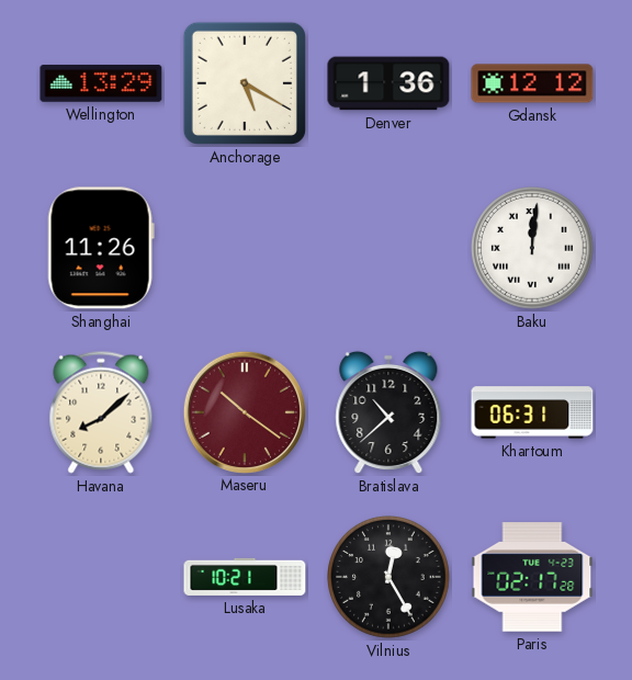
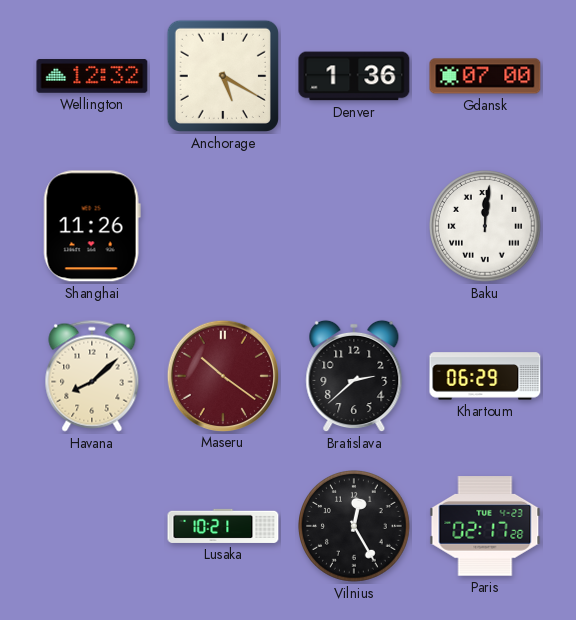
Wellington: 13:29 -> 12:32 (92, 76)
Gdansk: 12:12 -> 07:00 (485, 76)
Bratislava: 10:38 -> 2:38 (354, 376)
Khartoum: 06:31 -> 06:29 (485, 376)
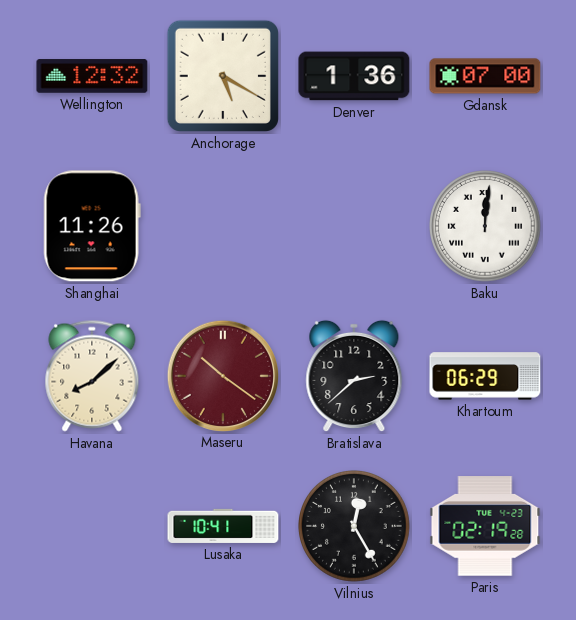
Lusaka: 10:21 -> 10:41 (223, 526)
Paris: 02:17 -> 02:19 (485, 526)
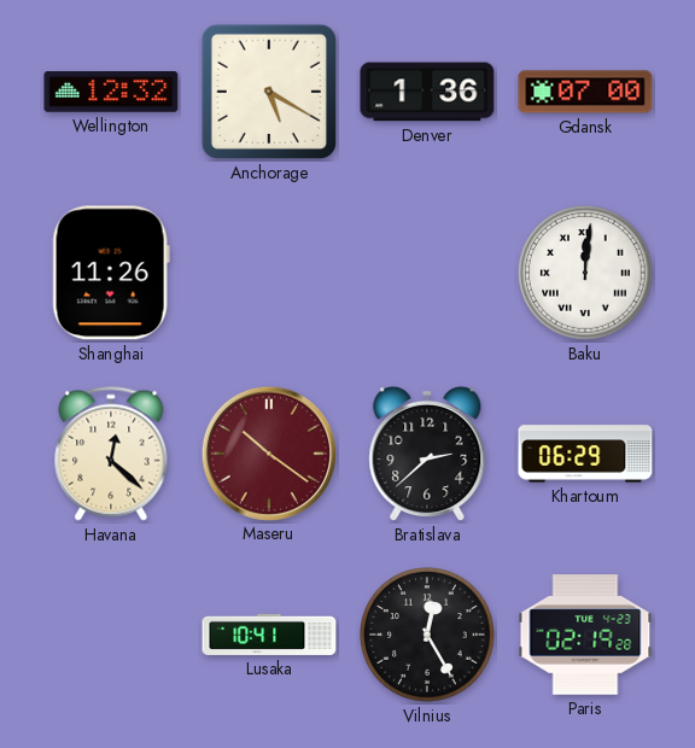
Havana: 8:08 -> 12:22 (111, 454)
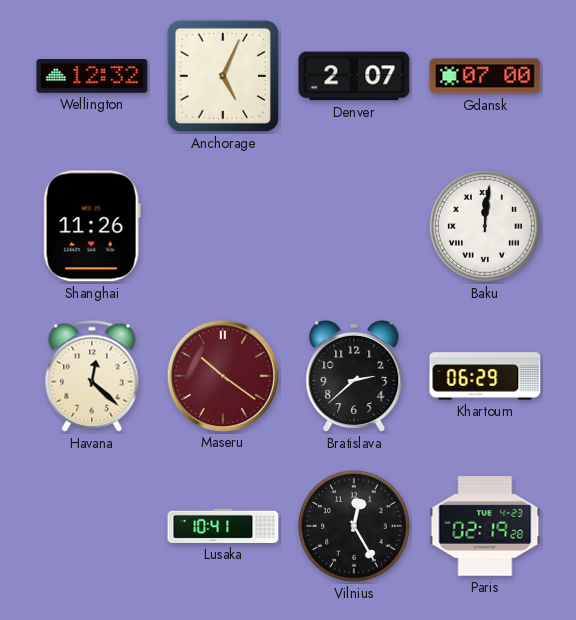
Anchorage: 5:20 -> 5:04 (223, 76)
Denver: 1:36 -> 2:07 (354, 76)
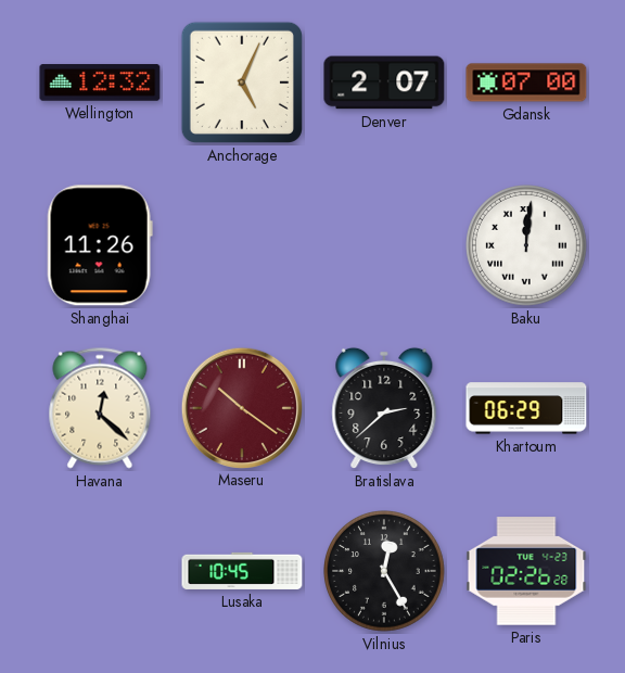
Lusaka: 10:41 -> 10:45 (242, 571)
Paris: 02:19 -> 02:26 (526, 571)
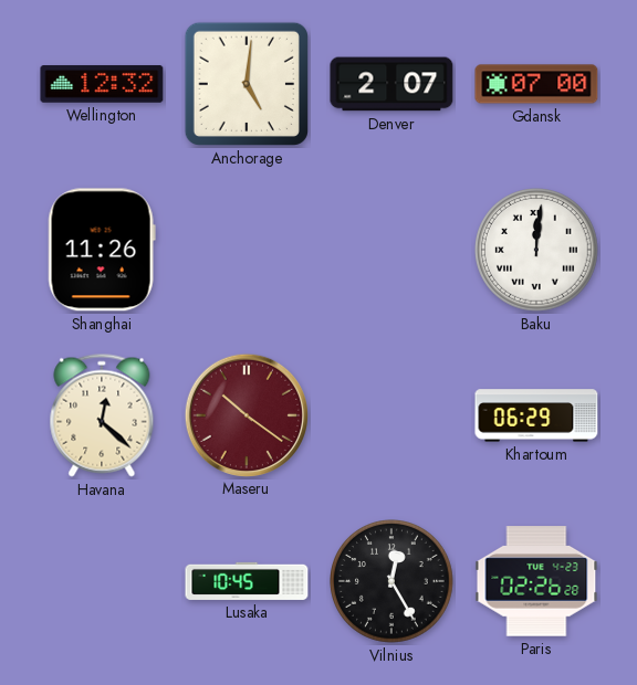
Anchorage: 5:04 -> 5:01 (247, 84)
Bratislava: 2:38 -> none (384, 408)
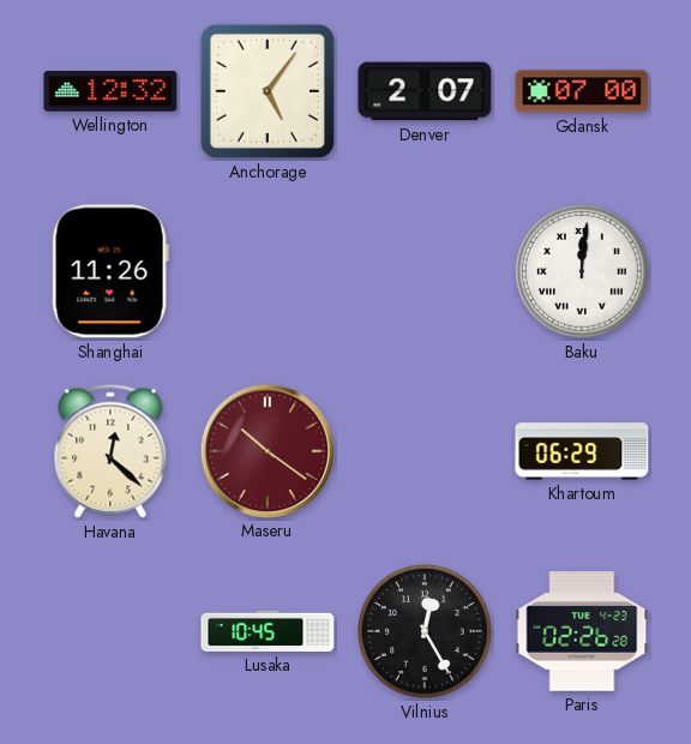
Anchorage: 5:01 -> 5:06 (268, 91)
